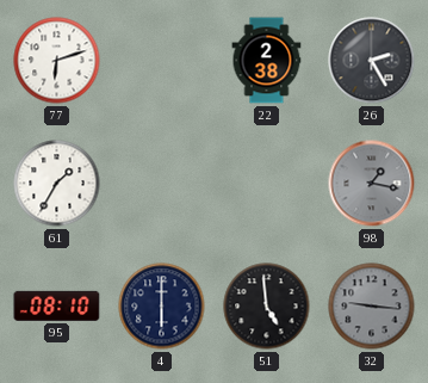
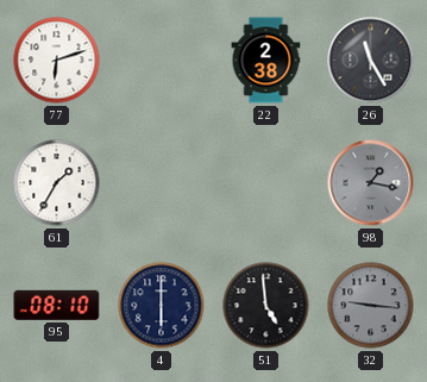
26: 2:25 -> 11:25 (371, 61)
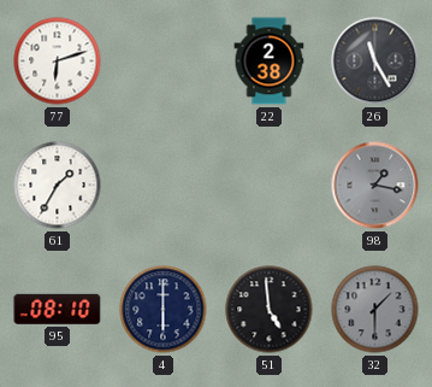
32: 9:16 -> 1:30 (375, 310)
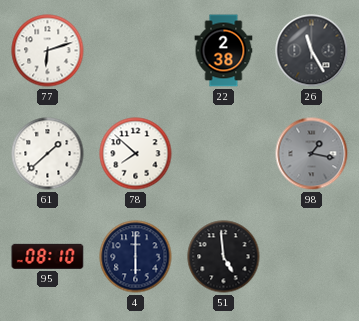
61: 1:35 -> 1:38 (48, 154)
78: none -> 7:52 (136, 154)
32: 1:30 -> none (375, 310)
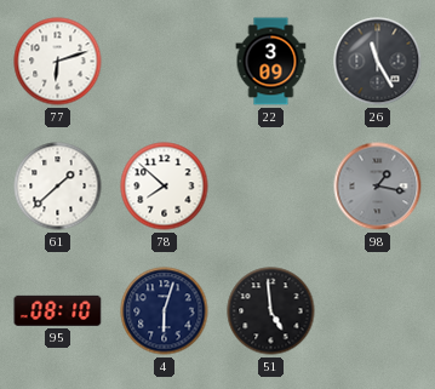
22: 2:38 -> 3:09 (271, 62)
4: 6:00 -> 6:03 (165, 311)
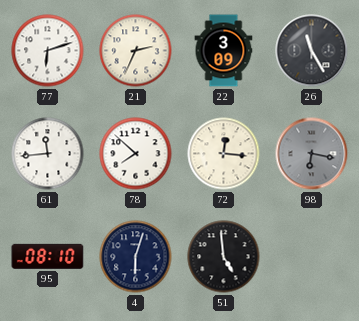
21: none -> 2:34 (136, 51)
61: 1:38 -> 11:44 (48, 154)
72: none -> 12:16 (224, 154)
98: 1:17 -> 6:17 (312, 154)
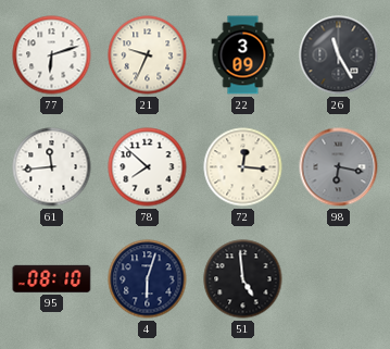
21: 2:34 -> 9:34 (148, 55)
